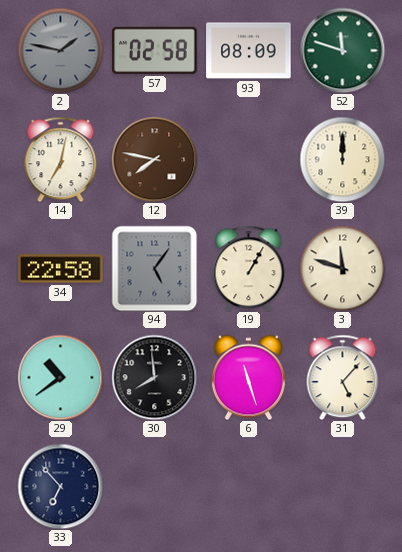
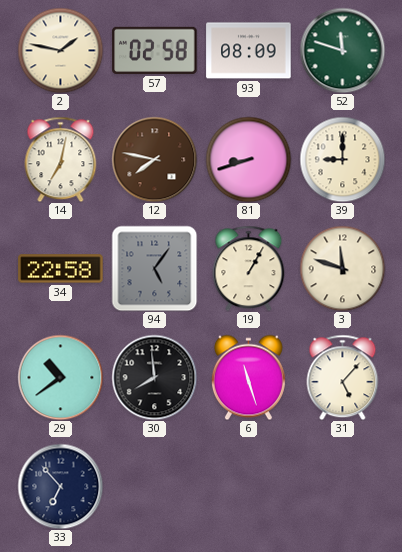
2 dial: grey -> cream (60, 50)
81: none -> 8:42 (248, 159)
39: 12:00 -> 9:00 (342, 159)
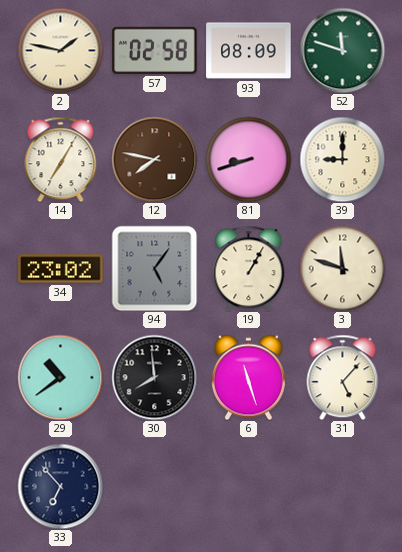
14: 7:02 -> 7:05 (61, 159)
34: 22:58 -> 23:02 (61, 269)
